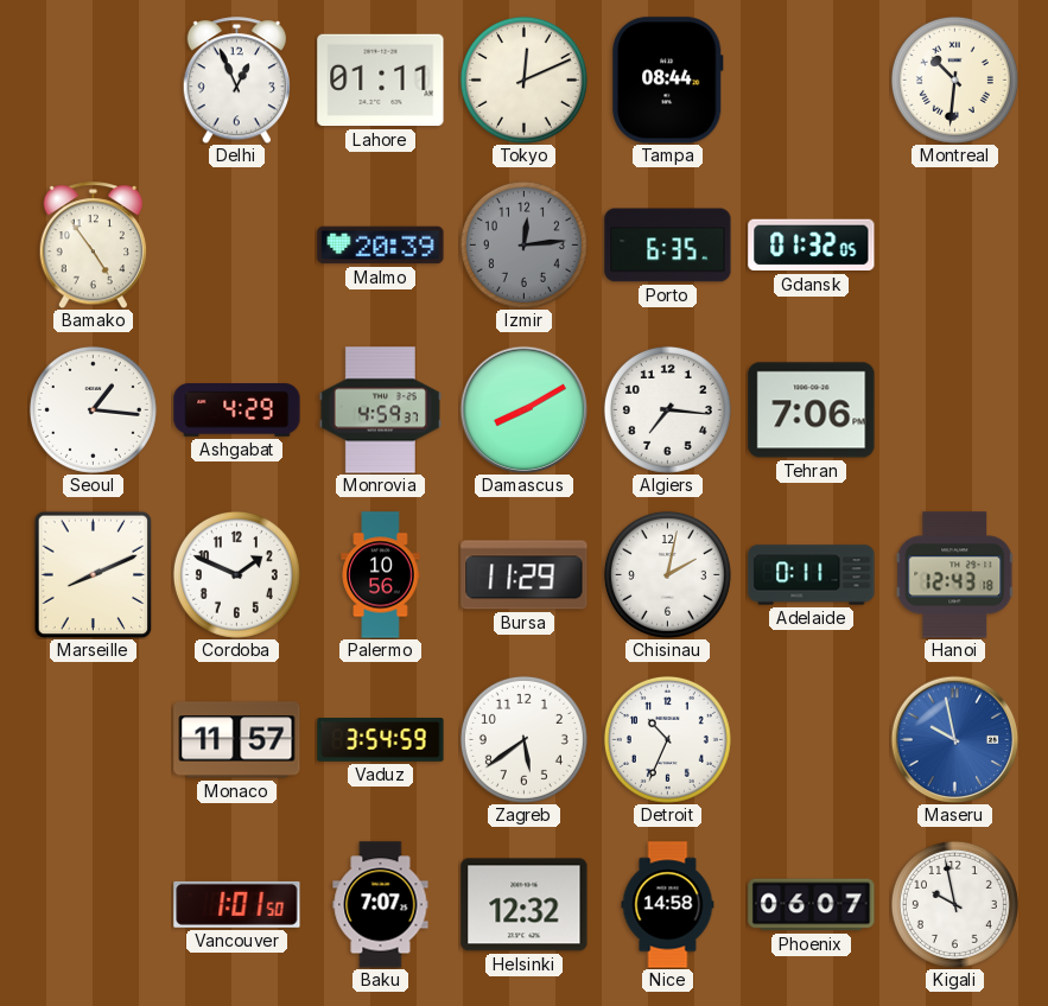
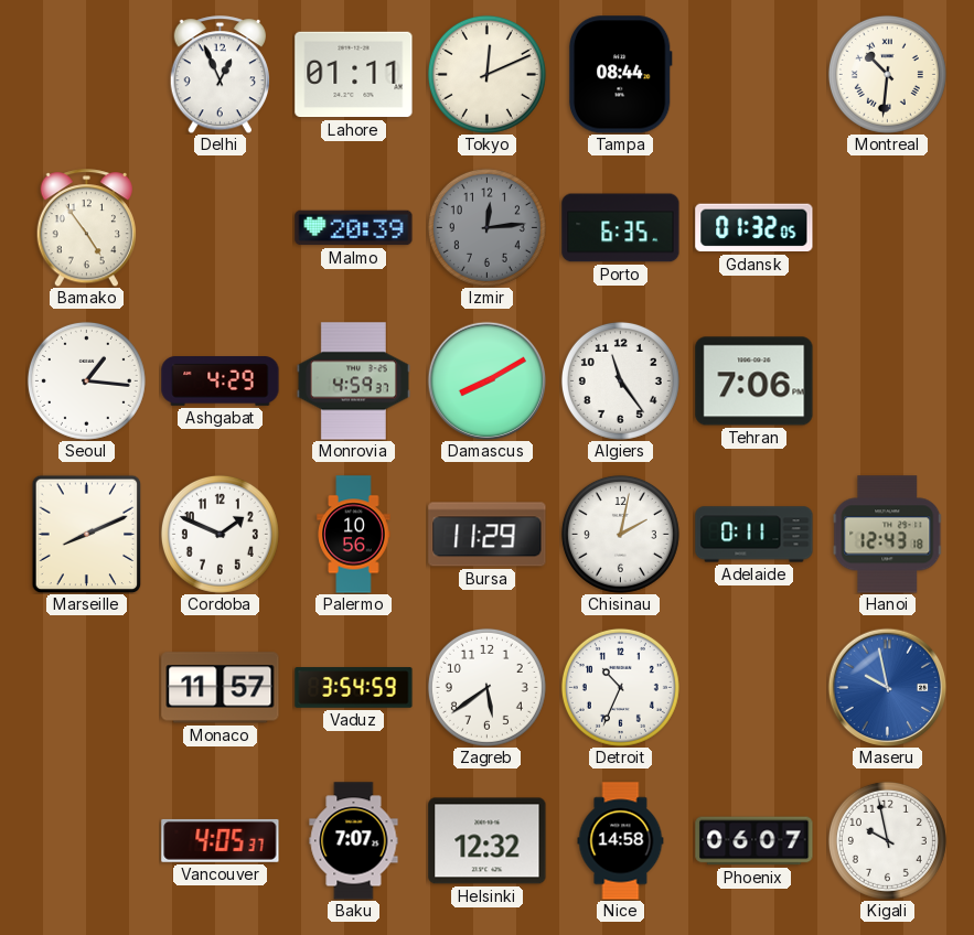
Algiers: 7:16 -> 11:24 (620, 380)
Vancouver: 1:01 -> 4:05 (221, 840)
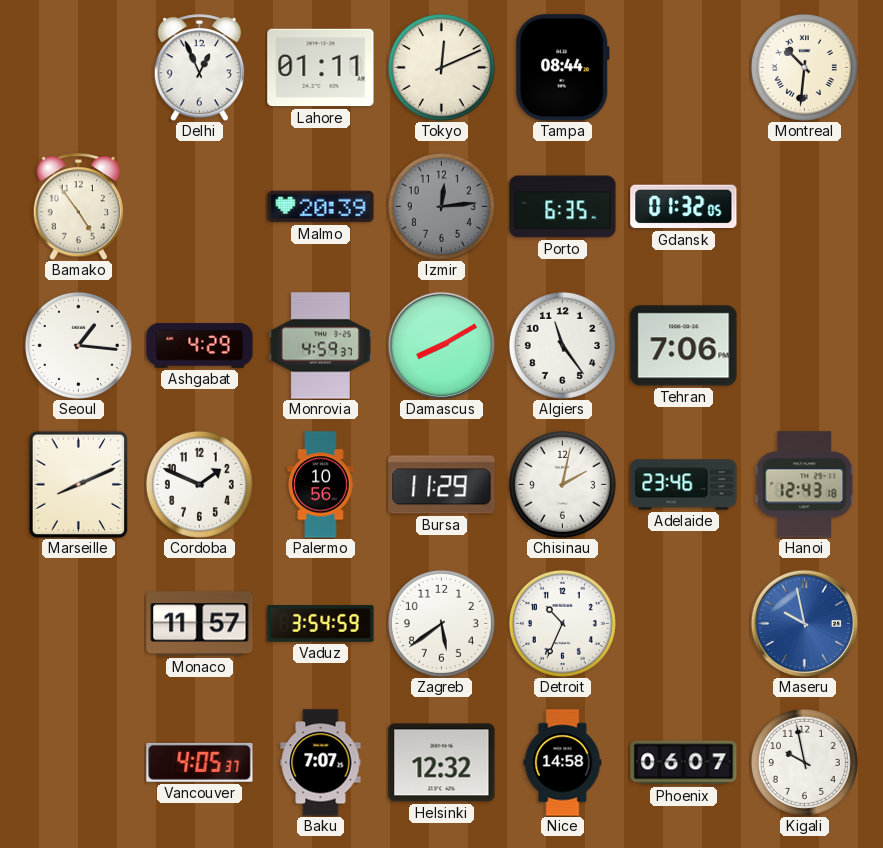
Adelaide: 0:11 -> 23:46 (684, 485)
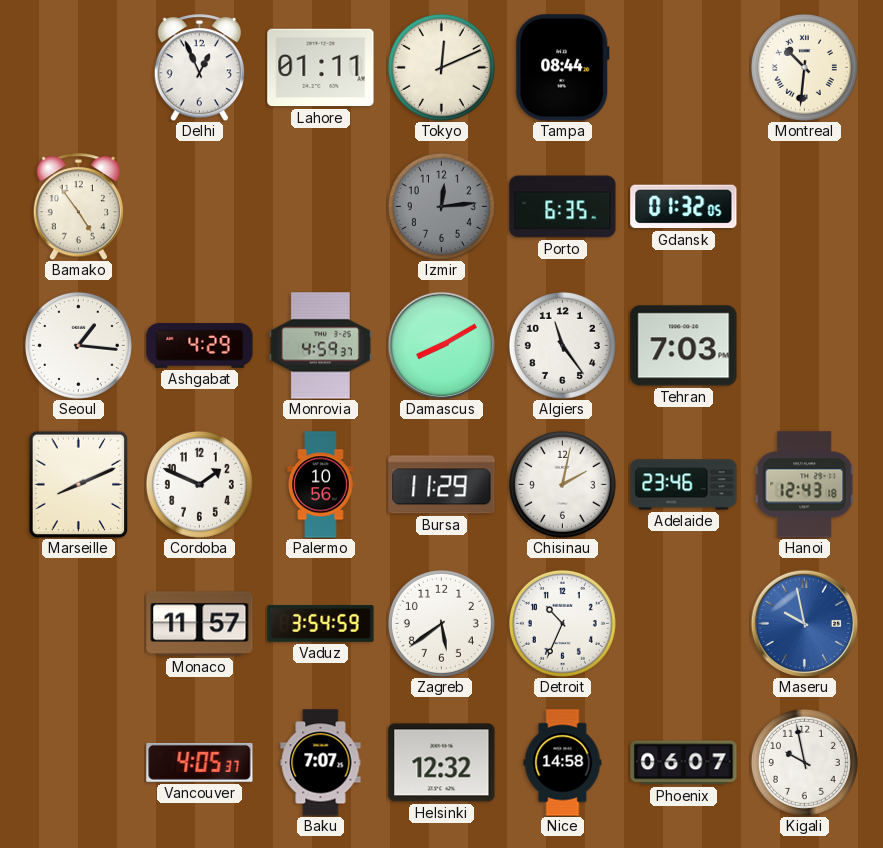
Malmo: 20:39 -> none (321, 207)
Tehran: 7:06 -> 7:03 (684, 346)
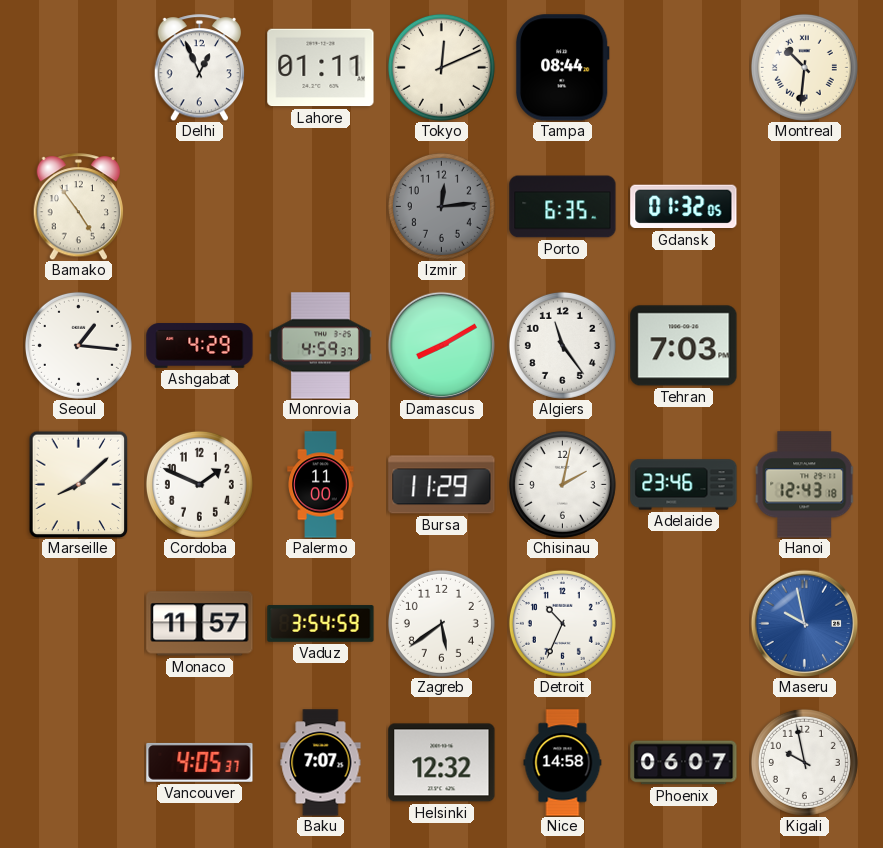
Marseille: 8:11 -> 8:08 (79, 484)
Palermo: 10:56 -> 11:00 (321, 485)
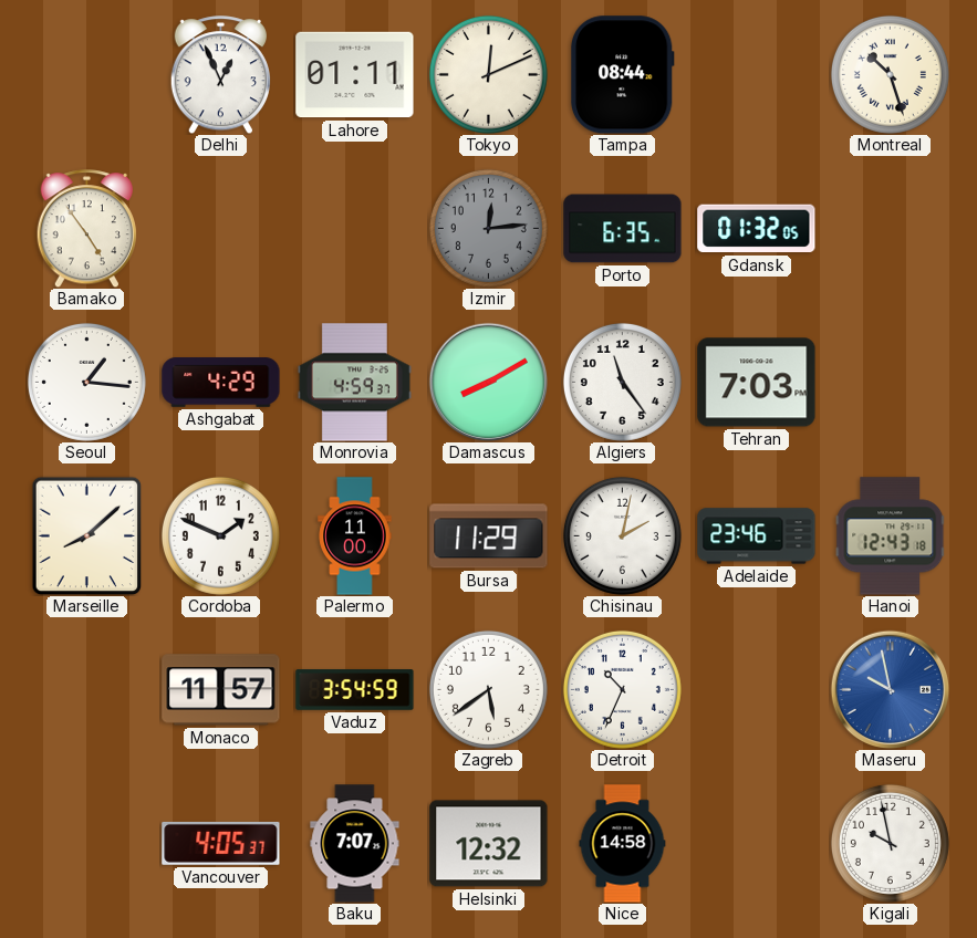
Montreal: 10:31 -> 10:27 (890, 74)
Phoenix: 06:07 -> none (684, 763)
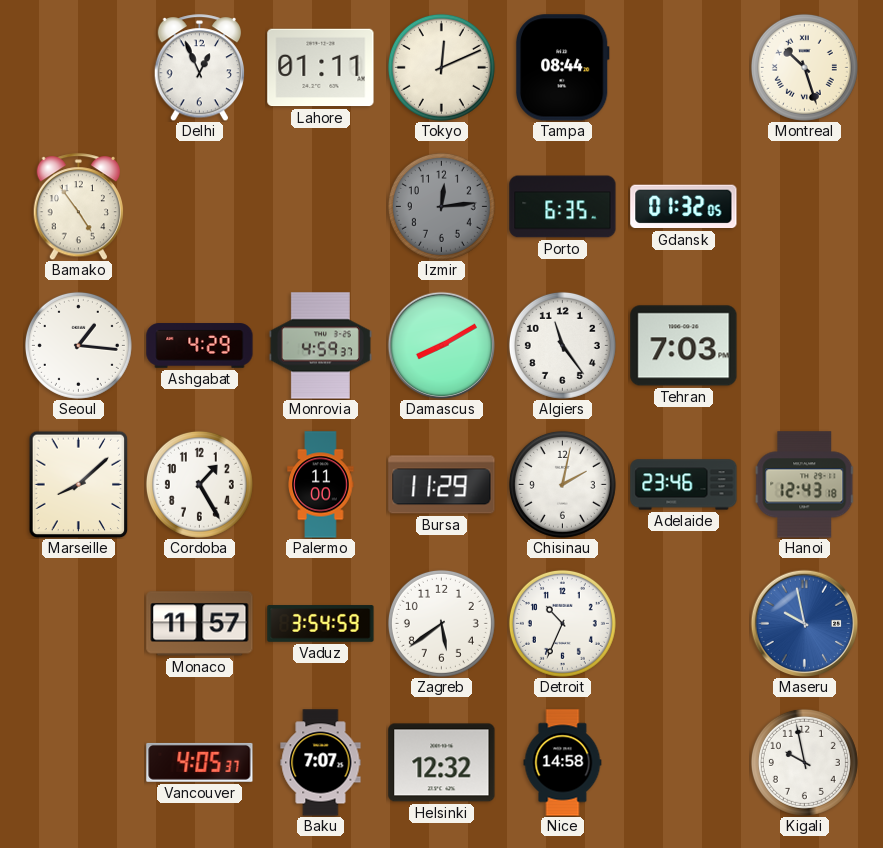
Cordoba: 1:49 -> 1:25 (199, 484)
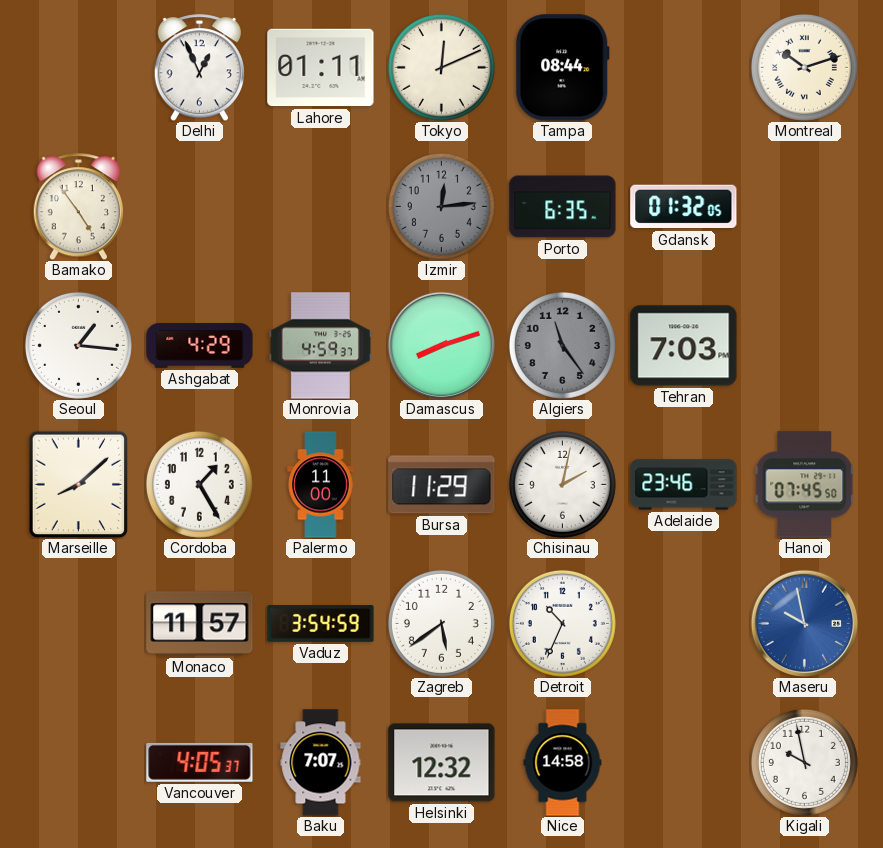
Montreal: 10:27 -> 10:12 (804, 67)
Damascus: 8:10 -> 8:12 (441, 345)
Algiers dial: white -> grey (562, 345)
Hanoi: 12:43 -> 07:45 (805, 485)
